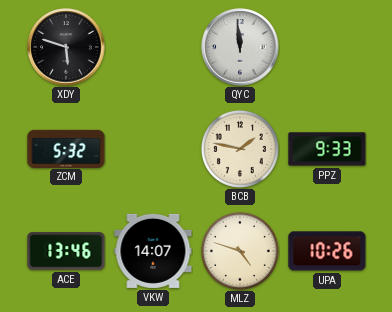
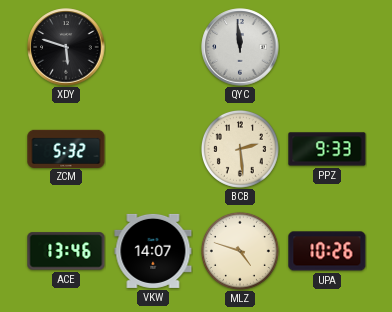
BCB: 1:47 -> 2:29 (240, 149)
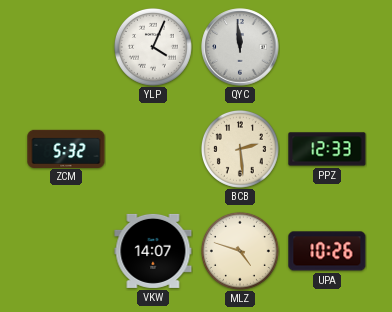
XDY: 5:48 -> none (66, 47)
YLP: none -> 4:04 (153, 47)
PPZ: 9:33 -> 12:33 (327, 149)
ACE: 13:46 -> none (66, 251)
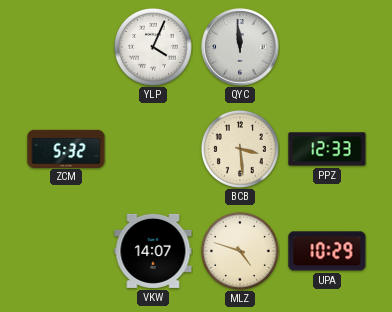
BCB: 2:29 -> 3:29 (240, 149)
UPA: 10:26 -> 10:29 (327, 251)
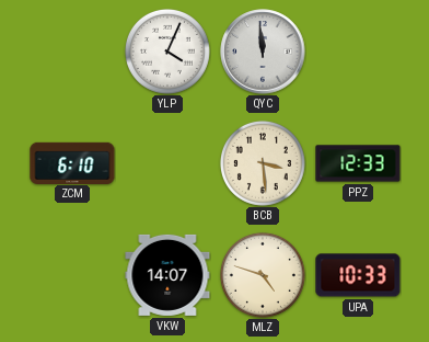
ZCM: 5:32 -> 6:10 (72, 162)
UPA: 10:29 -> 10:33 (358, 275)
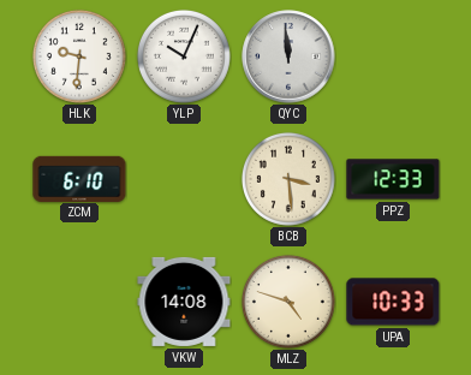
HLK: none -> 9:31 (79, 56)
YLP: 4:04 -> 10:04 (184, 56)
VKW: 14:07 -> 14:08 (184, 302)
